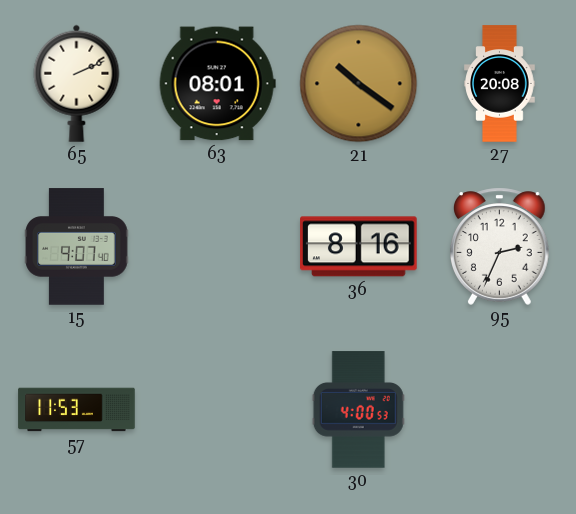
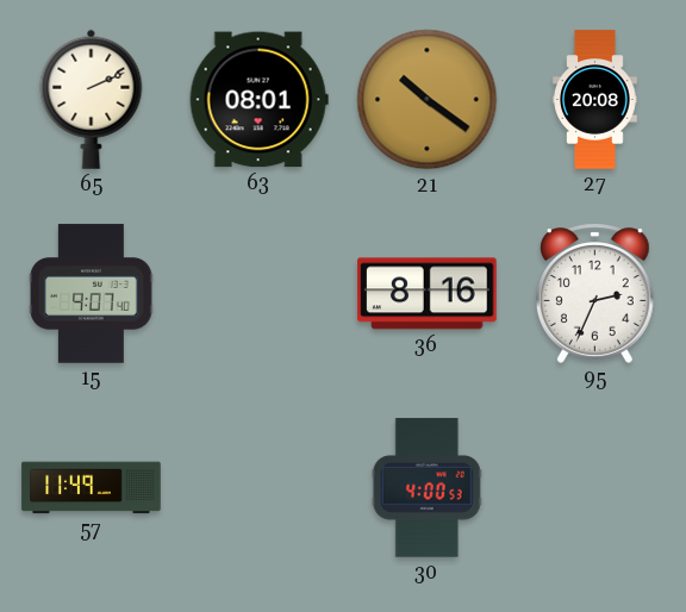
57: 11:53 -> 11:49 (92, 488)
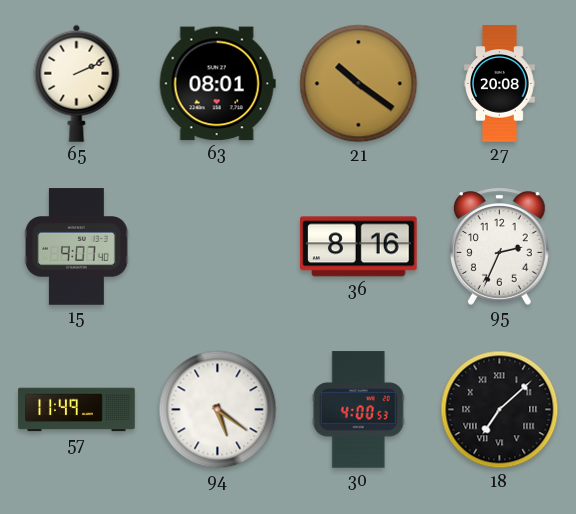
94: none -> 5:21 (218, 410)
18: none -> 7:08 (500, 410)
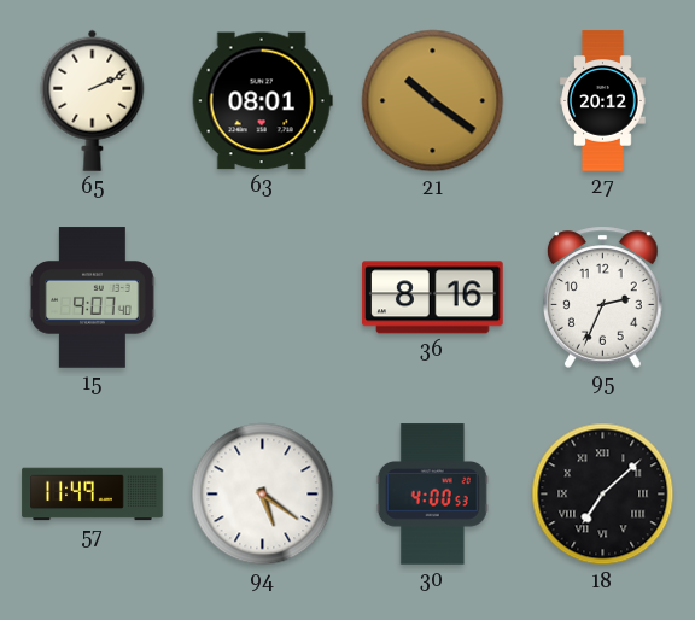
27: 20:08 -> 20:12 (603, 101)
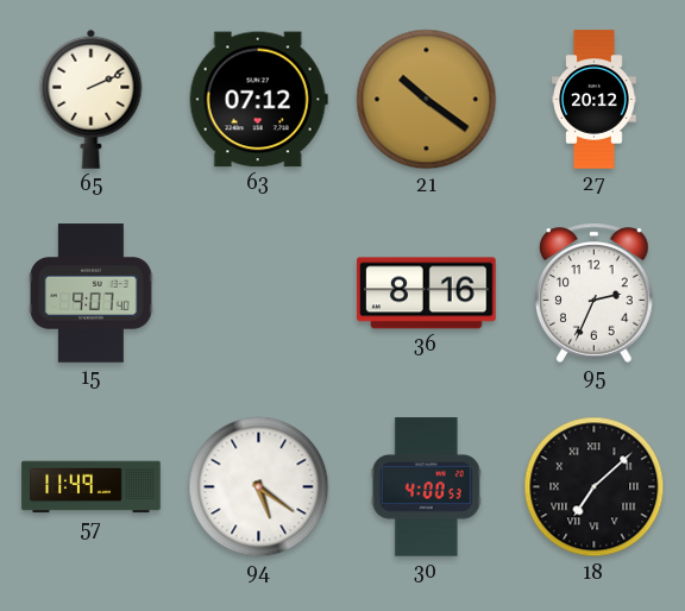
63: 08:01 -> 07:12 (258, 100)
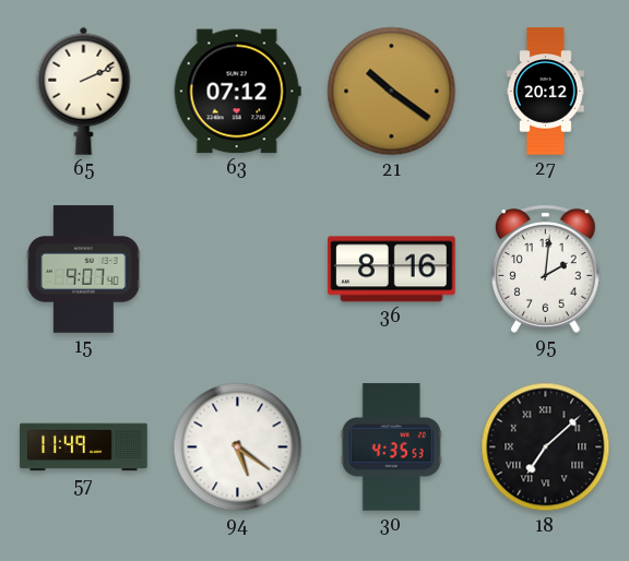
95: 2:34 -> 2:01 (546, 268)
30: 4:00 -> 4:35 (391, 447)
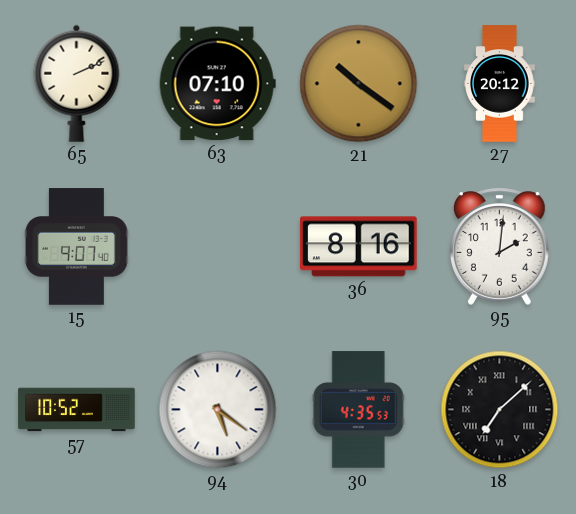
63: 07:12 -> 07:10 (217, 84)
57: 11:49 -> 10:52 (77, 410)
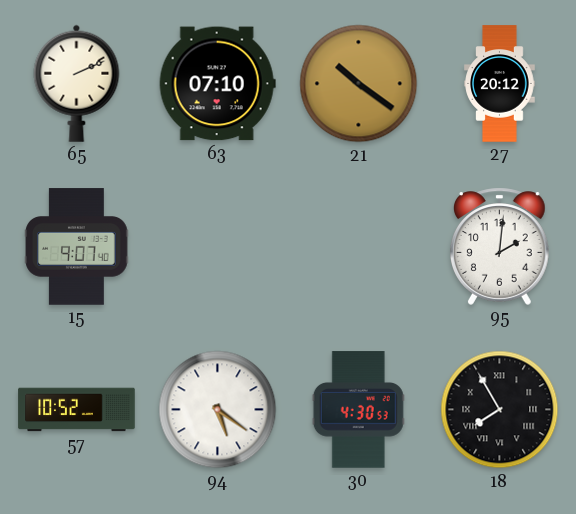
36: 8:16 -> none (359, 247)
30: 4:35 -> 4:30 (358, 410)
18: 7:08 -> 7:55 (500, 410)
